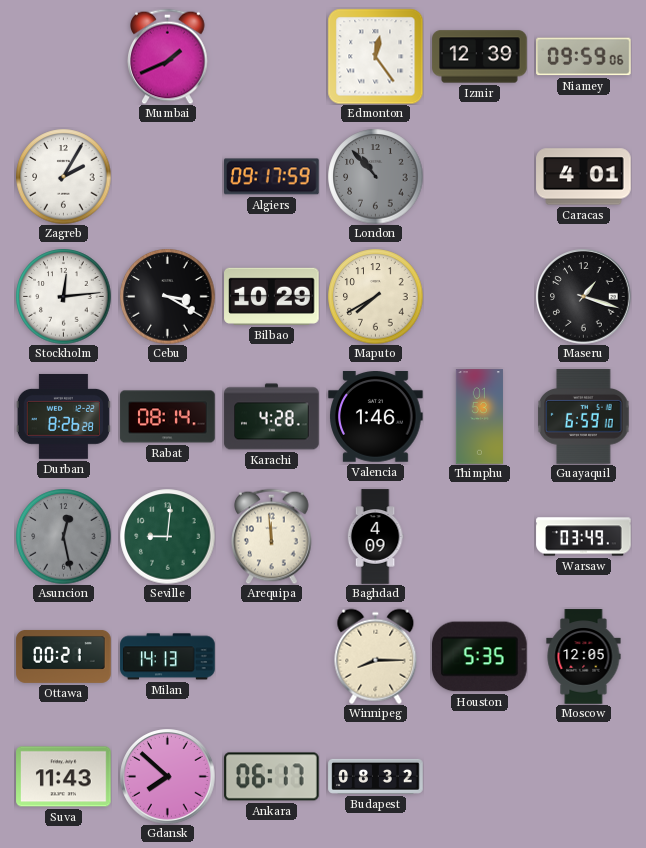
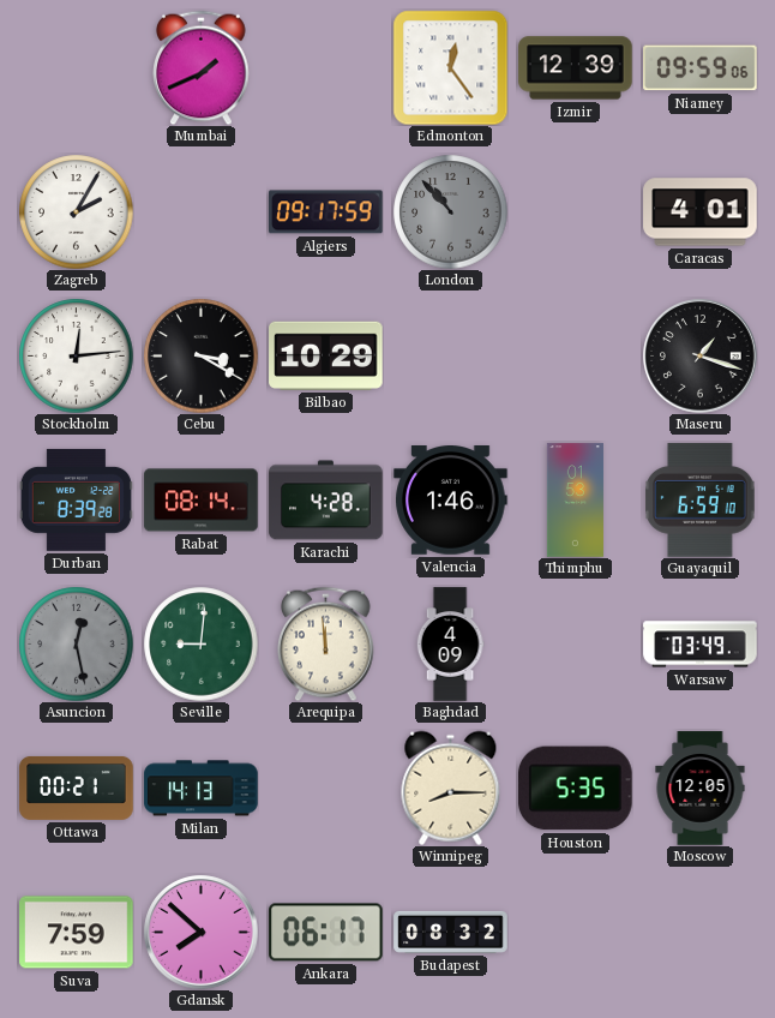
Maputo: 7:40 -> none (375, 296)
Durban: 8:26 -> 8:39 (76, 499)
Suva: 11:43 -> 7:59 (77, 933)
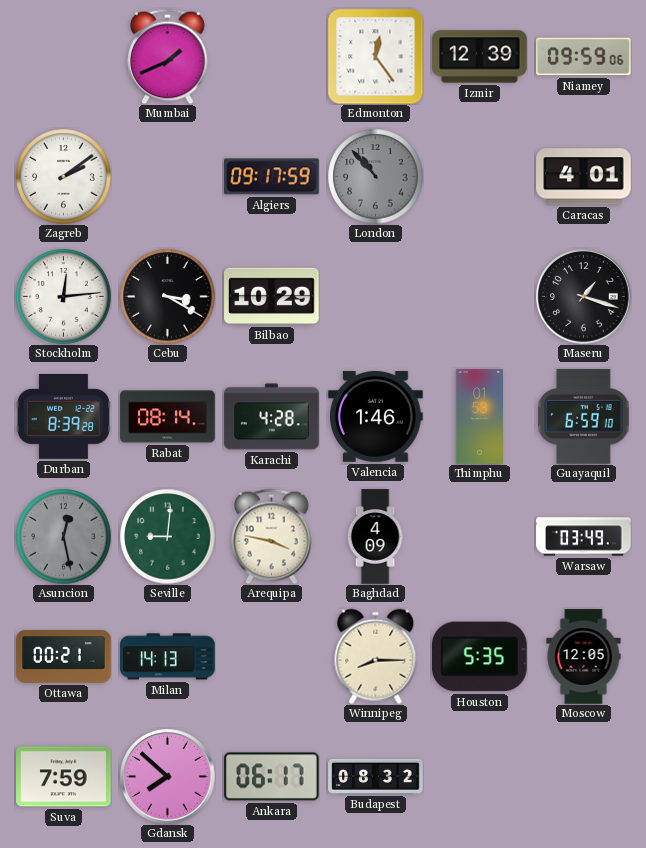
Zagreb: 2:05 -> 2:09 (63, 176)
Arequipa: 11:59 -> 3:47 (272, 536)
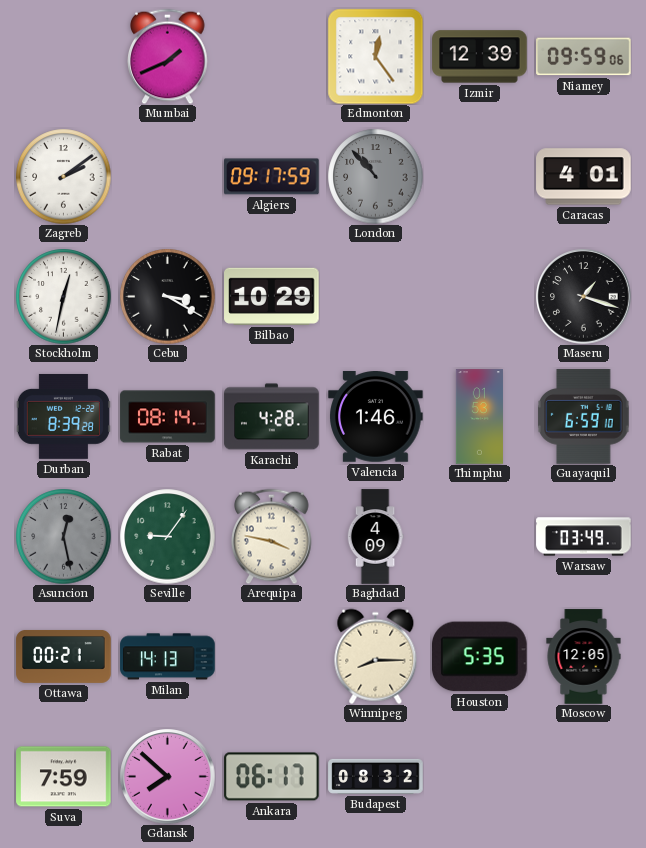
Stockholm: 12:14 -> 12:32 (63, 296)
Seville: 9:01 -> 9:06 (167, 536)
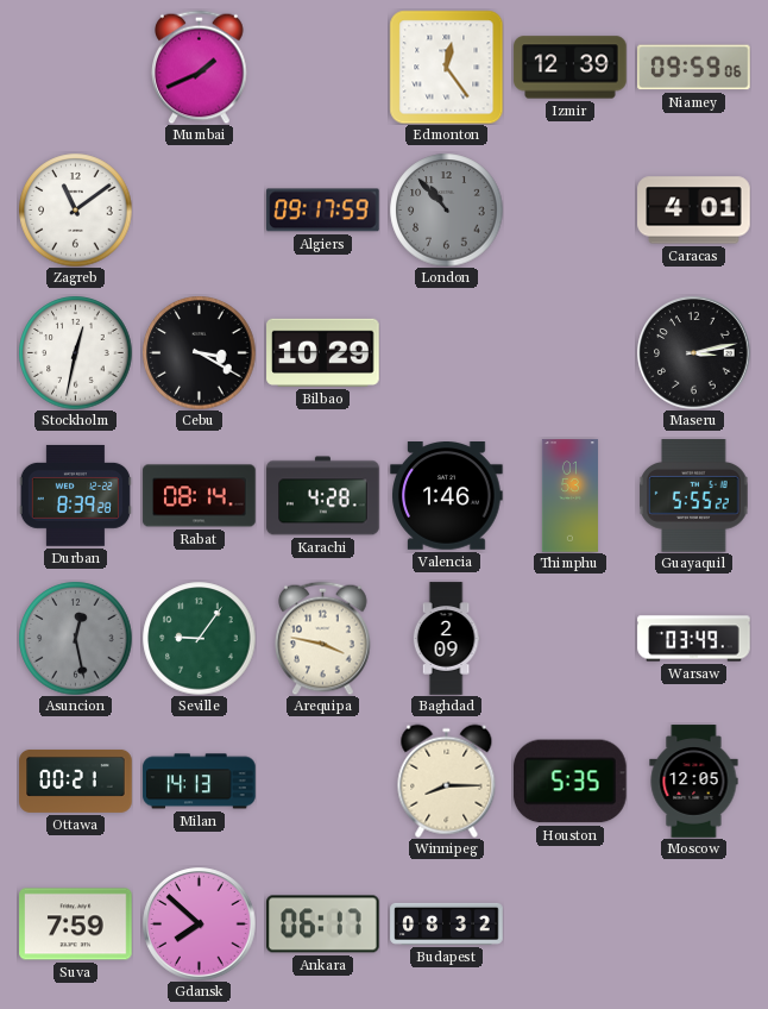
Zagreb: 2:09 -> 11:09 (75, 209)
Maseru: 1:18 -> 3:13 (694, 353)
Guayaquil: 6:59 -> 5:55 (694, 496)
Baghdad: 4:09 -> 2:09 (446, 639)
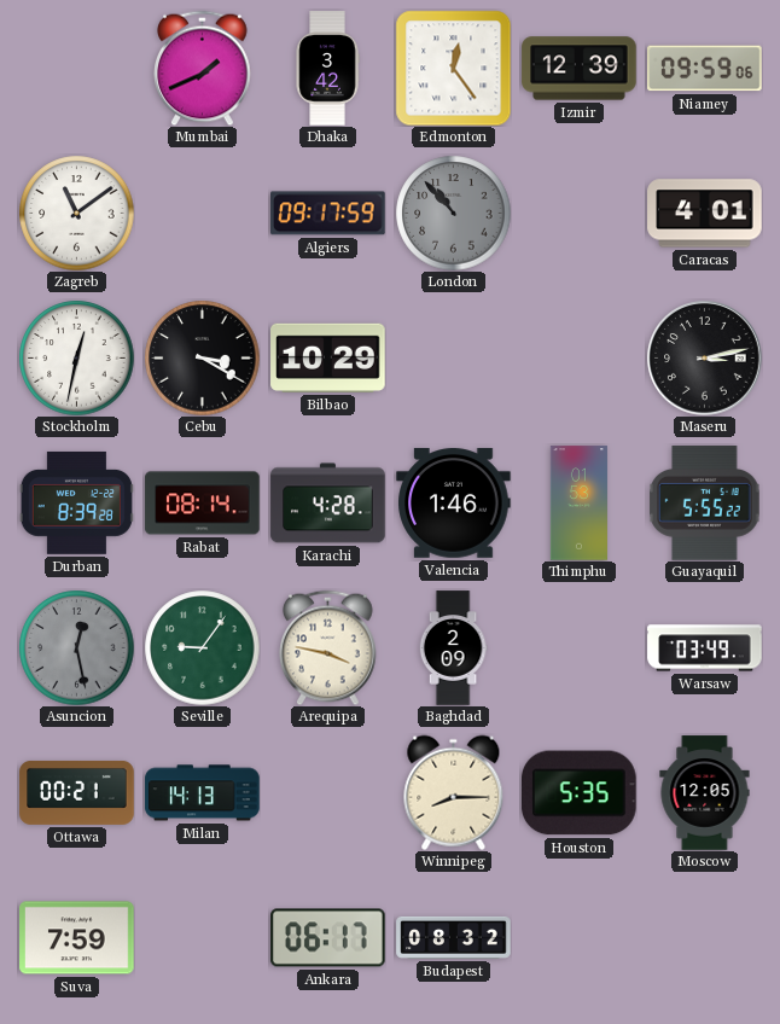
Dhaka: none -> 3:42 (327, 69)
Gdansk: 7:52 -> none (200, 925)
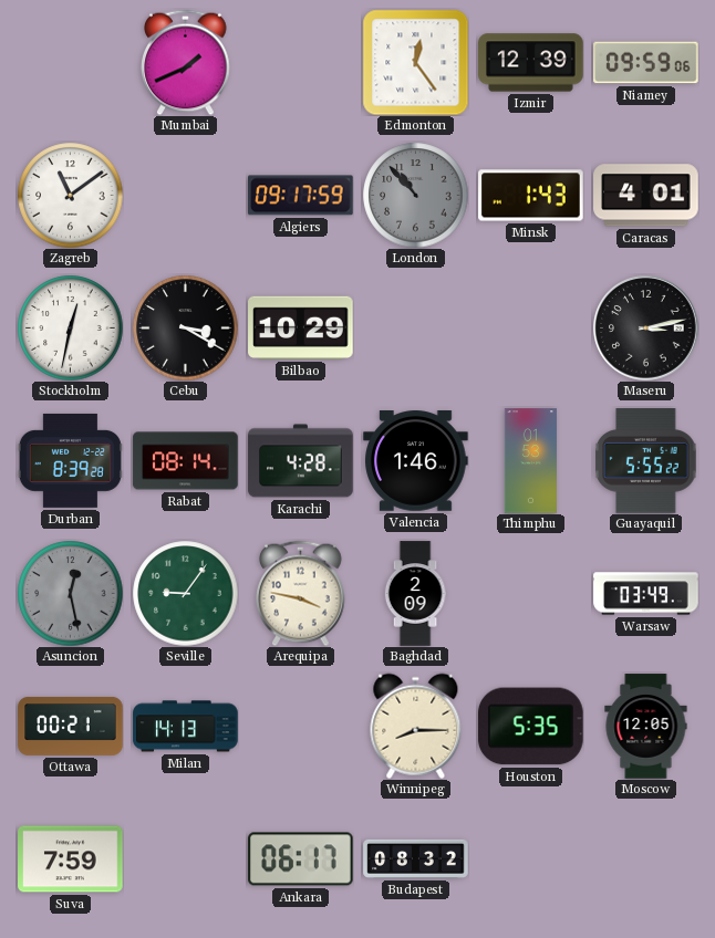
Dhaka: 3:42 -> none (327, 69)
Minsk: none -> 1:43 (531, 196)
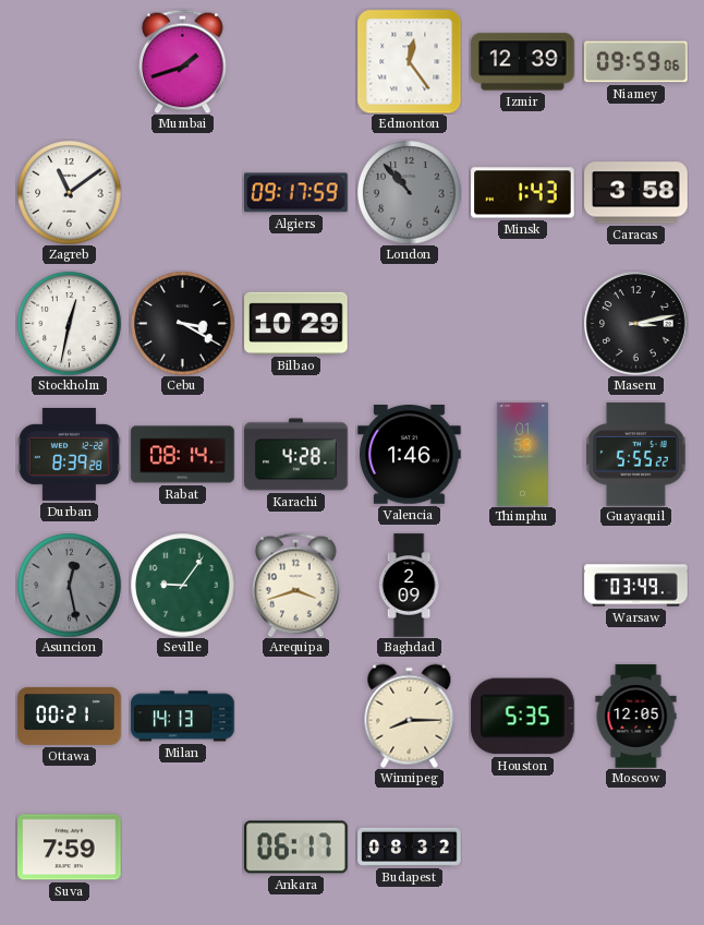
Mumbai: 1:41 -> 1:42 (183, 61)
Caracas: 4:01 -> 3:58 (636, 193)
Arequipa: 3:47 -> 3:42 (296, 585)
